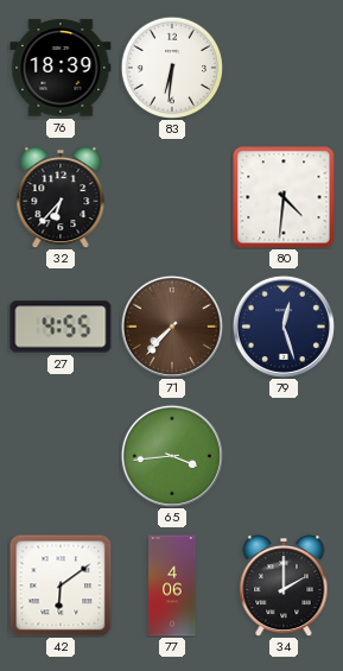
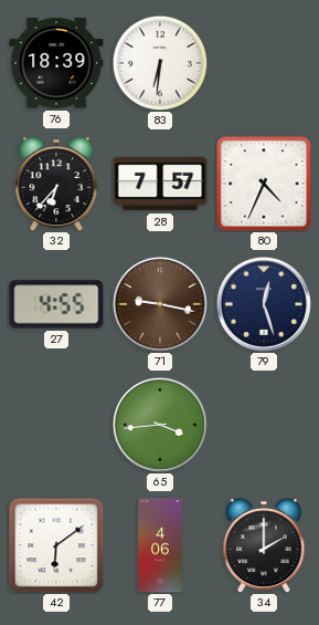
28: none -> 7:57 (160, 184)
80: 4:31 -> 4:34 (264, 184)
71: 7:37 -> 9:17 (160, 304)
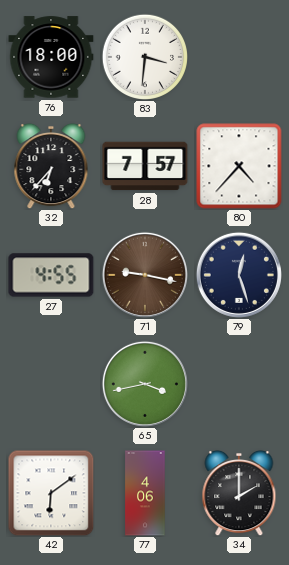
76: 18:39 -> 18:00 (51, 57)
83: 6:31 -> 3:31 (144, 56)
80: 4:34 -> 4:37 (239, 166)
65: 3:44 -> 3:43 (145, 384)
